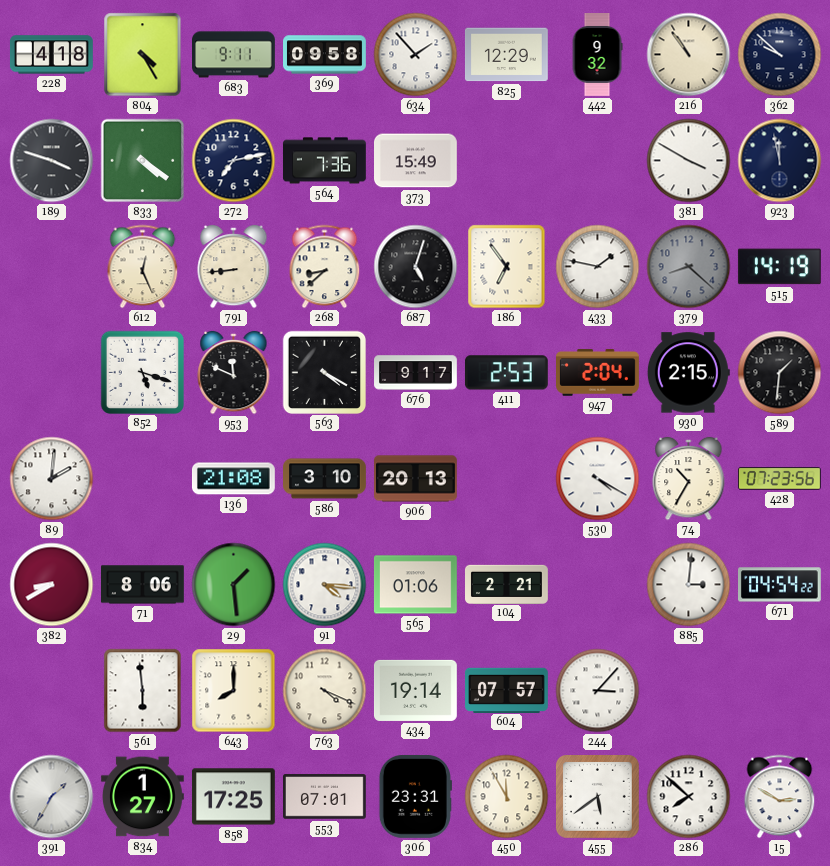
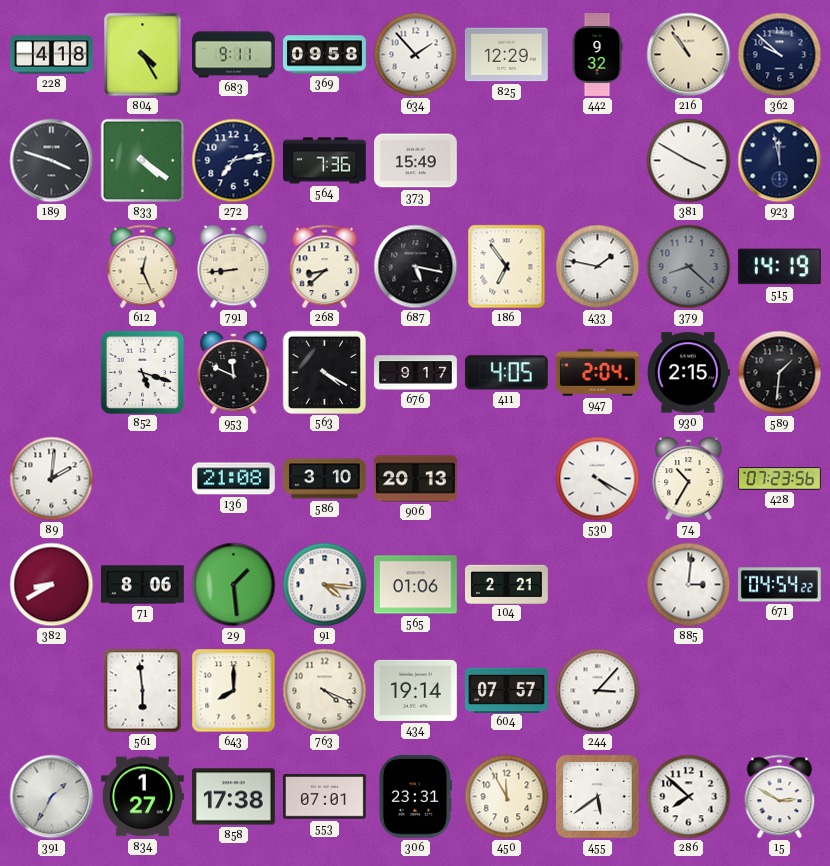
687: 5:03 -> 5:17 (416, 267)
411: 2:53 -> 4:05 (506, 373)
858: 17:25 -> 17:38 (233, 797)
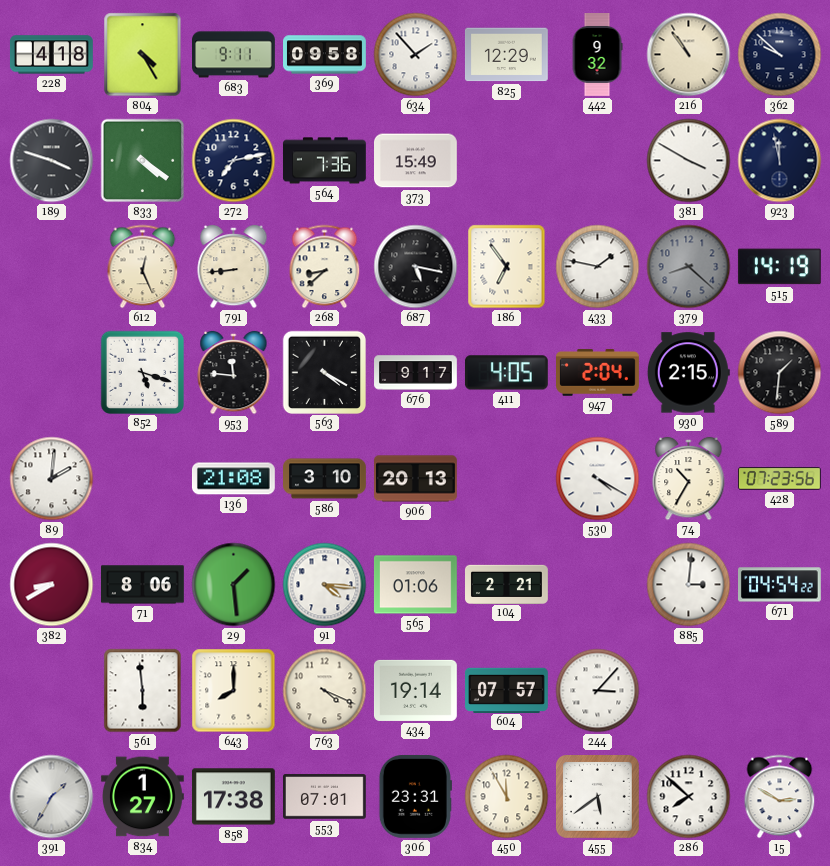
953: 11:49 -> 11:46 (234, 373)
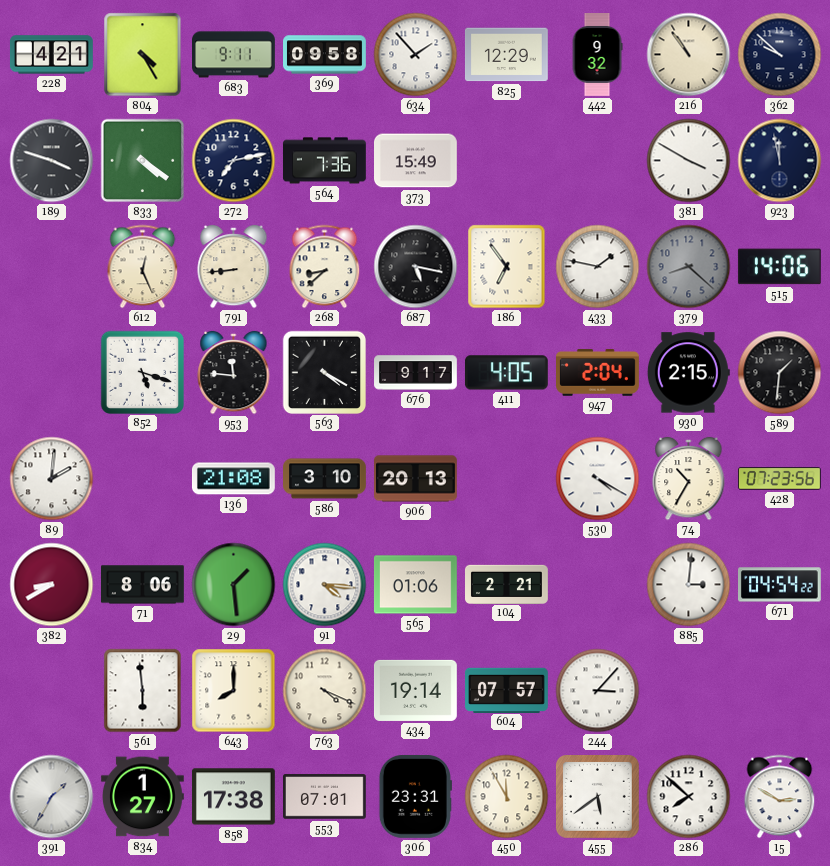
228: 4:18 -> 4:21 (52, 55)
515: 14:19 -> 14:06 (779, 267)
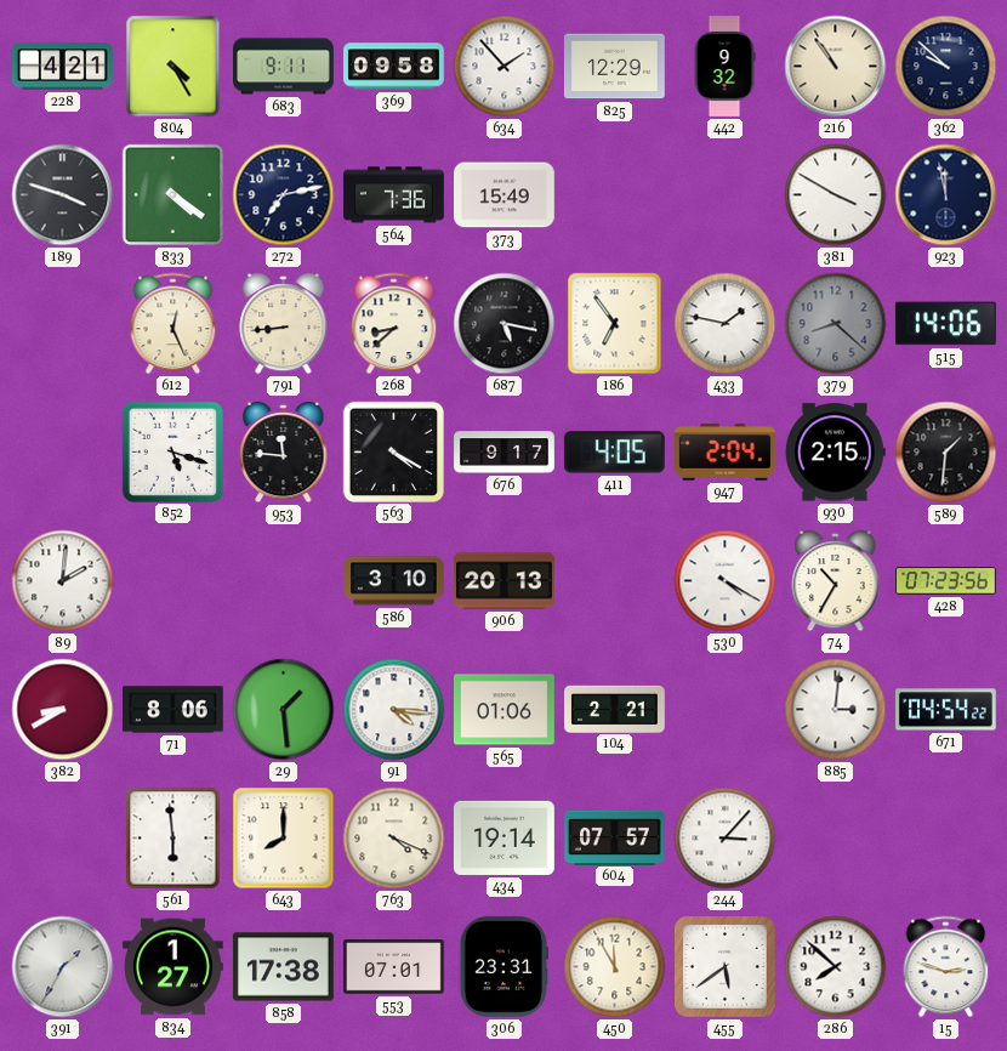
136: 21:08 -> none (233, 479)
15: 2:50 -> 2:48 (946, 967)
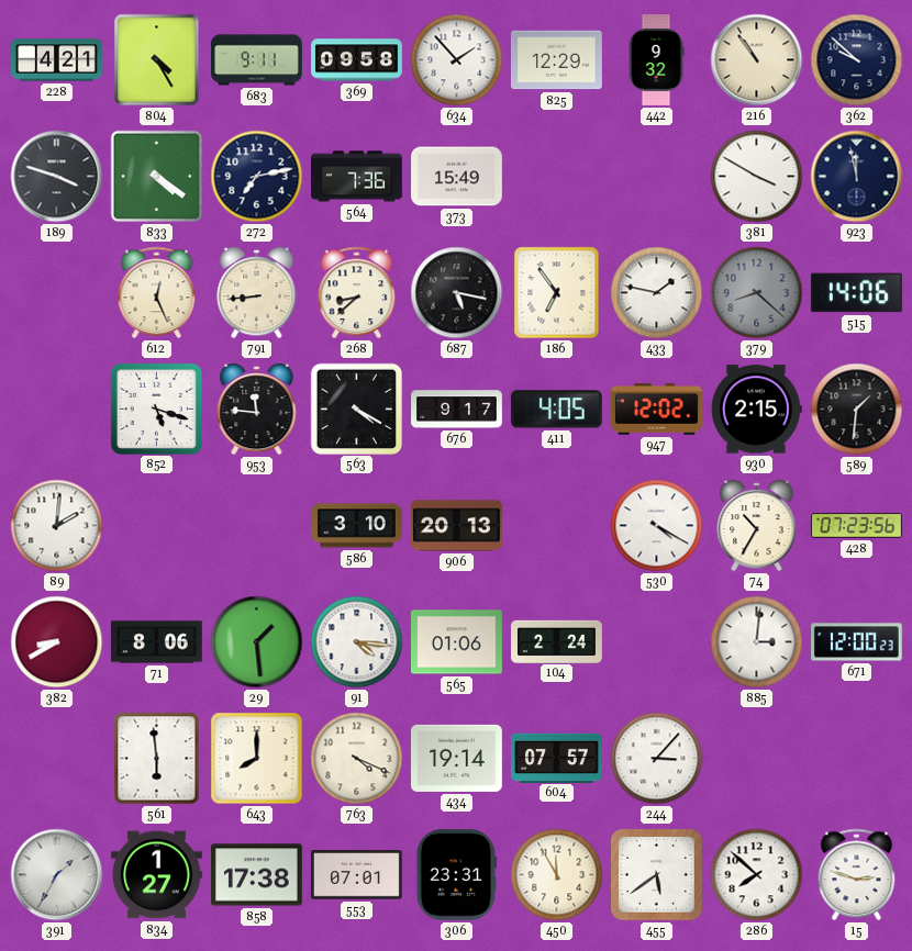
947: 2:04 -> 12:02 (657, 410)
104: 2:21 -> 2:24 (557, 641)
671: 04:54 -> 12:00 (857, 642)
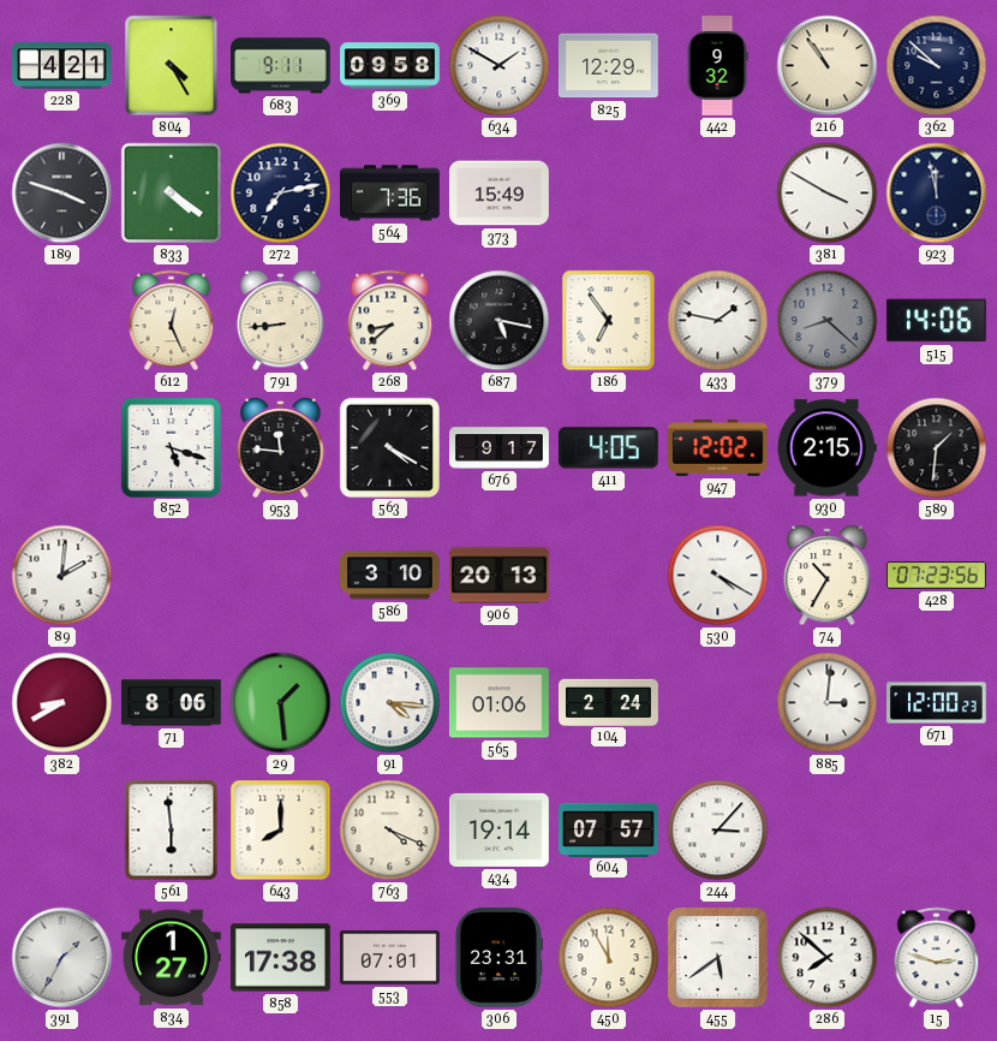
634: 1:53 -> 1:50 (500, 66)
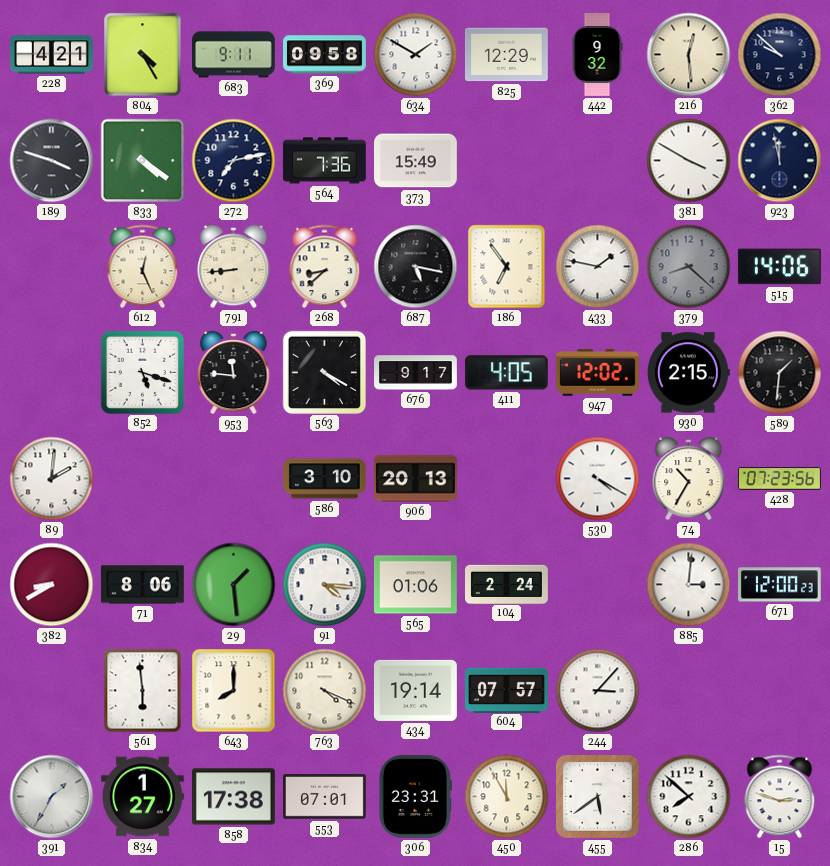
216: 10:54 -> 12:29 (689, 55)
